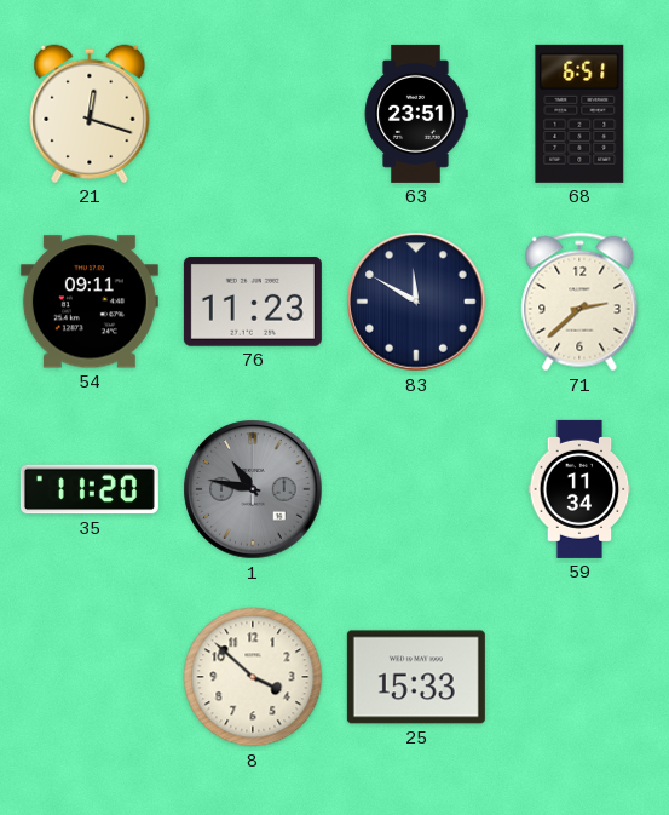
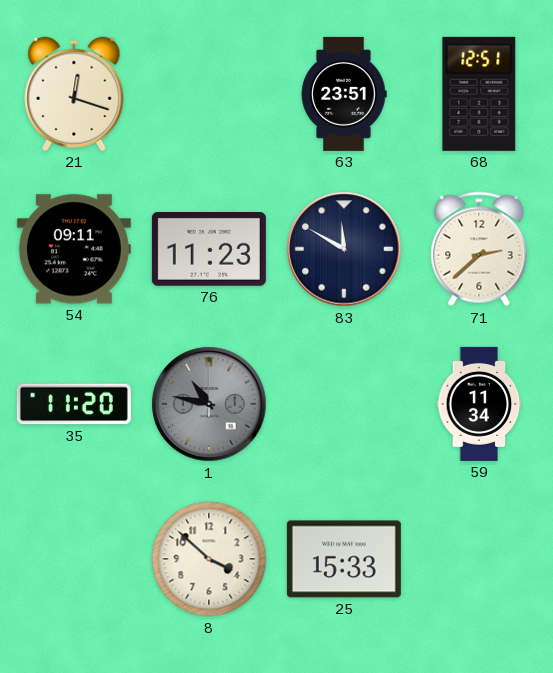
68: 6:51 -> 12:51 (479, 94)
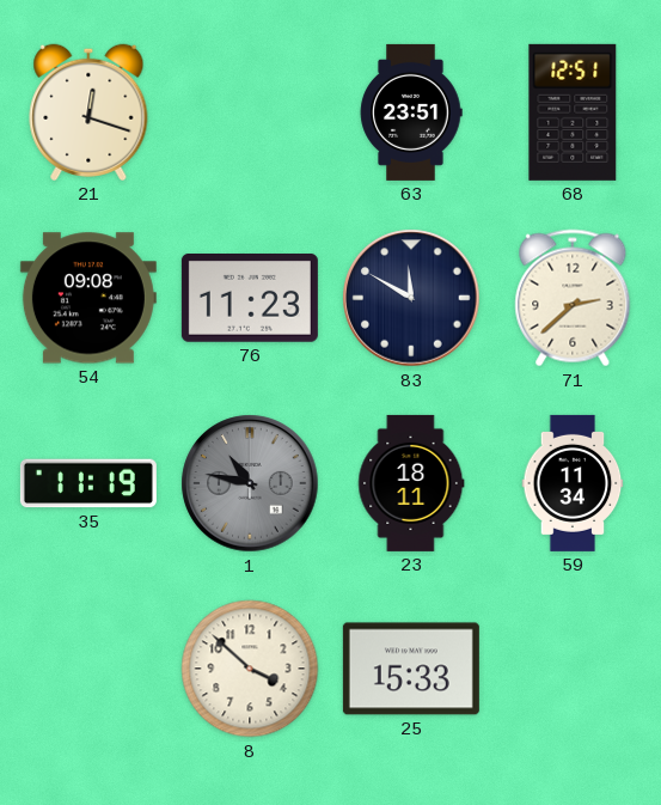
54: 09:11 -> 09:08 (88, 298)
35: 11:20 -> 11:19 (88, 483)
23: none -> 18:11 (411, 483)
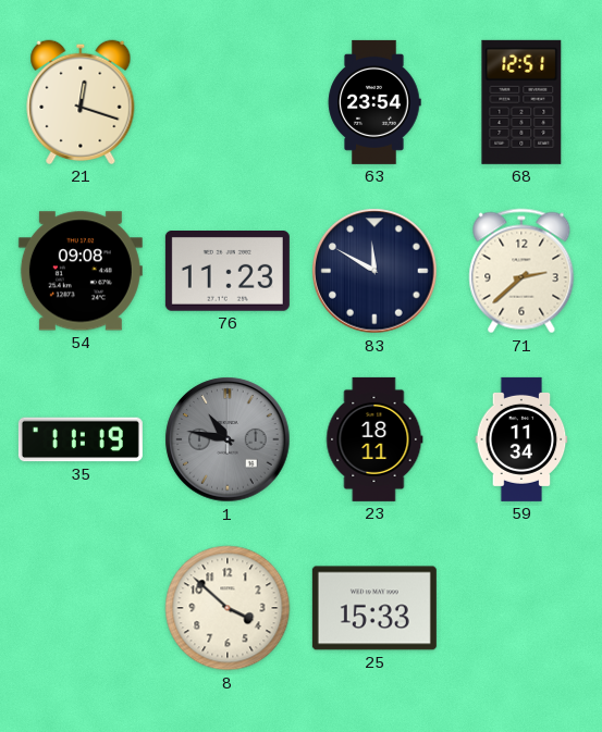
63: 23:51 -> 23:54 (374, 102)
